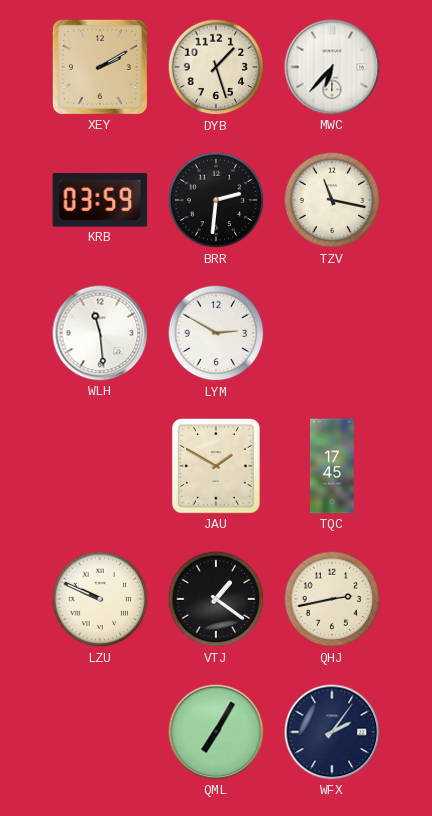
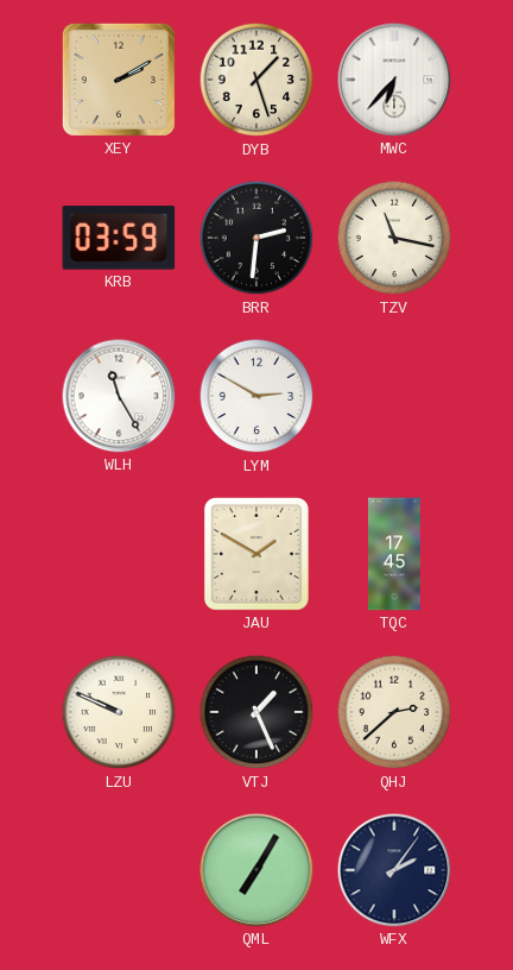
WLH: 11:29 -> 11:25 (119, 396)
VTJ: 1:21 -> 1:26 (256, 712)
QHJ: 2:43 -> 2:38 (394, 712)
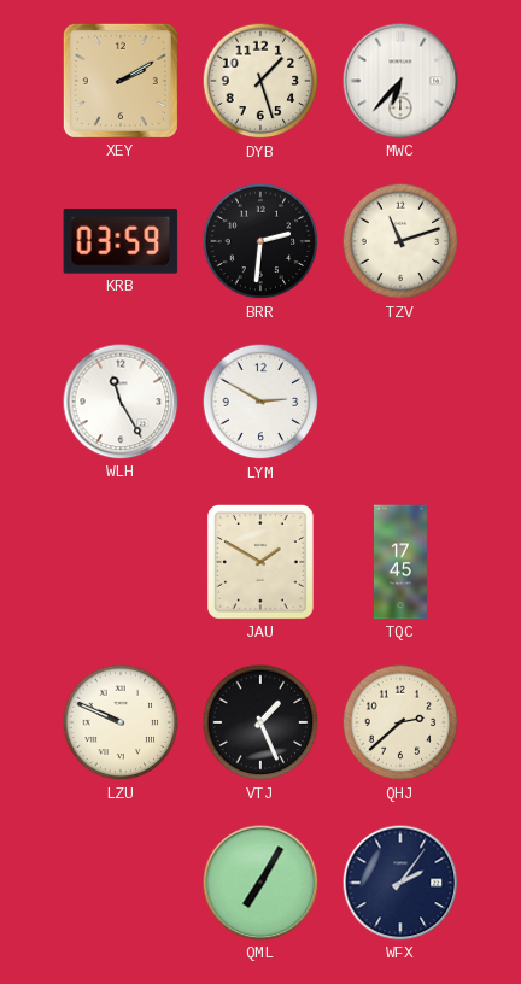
TZV: 11:17 -> 11:12 (400, 241)
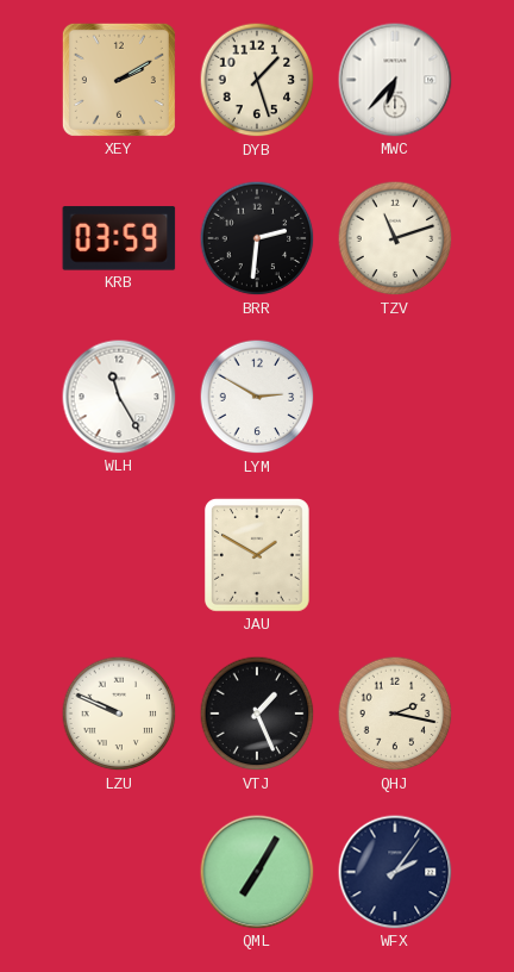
TQC: 17:45 -> none (400, 562)
QHJ: 2:38 -> 2:17 (395, 714)
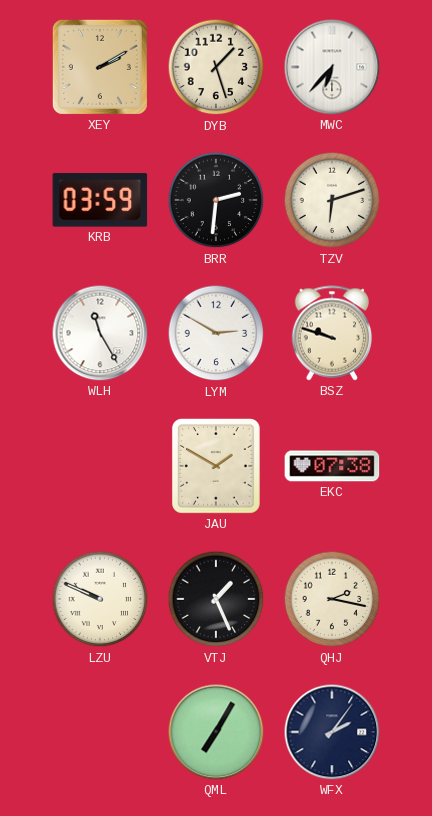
TZV: 11:12 -> 6:12 (332, 200)
BSZ: none -> 9:48 (331, 333)
EKC: none -> 07:38 (332, 466)
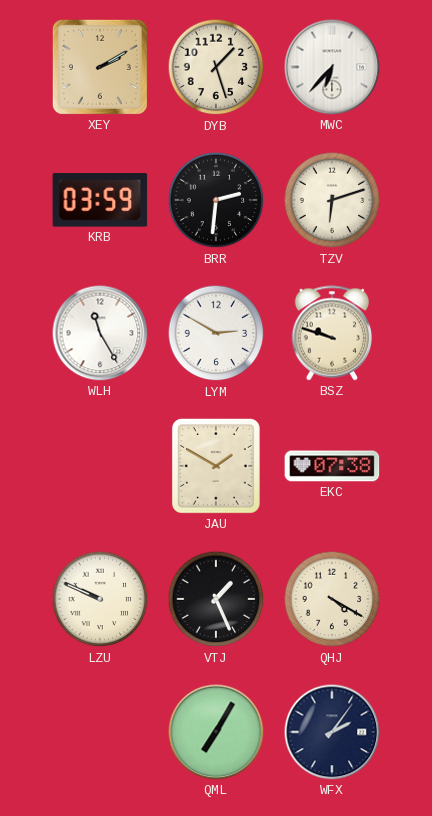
QHJ: 2:17 -> 4:20 (332, 599)
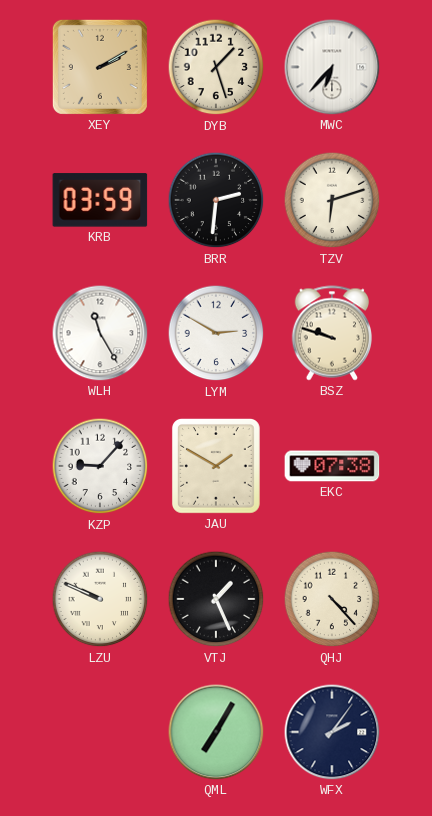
KZP: none -> 9:07 (100, 466)
QHJ: 4:20 -> 4:23 (332, 599)
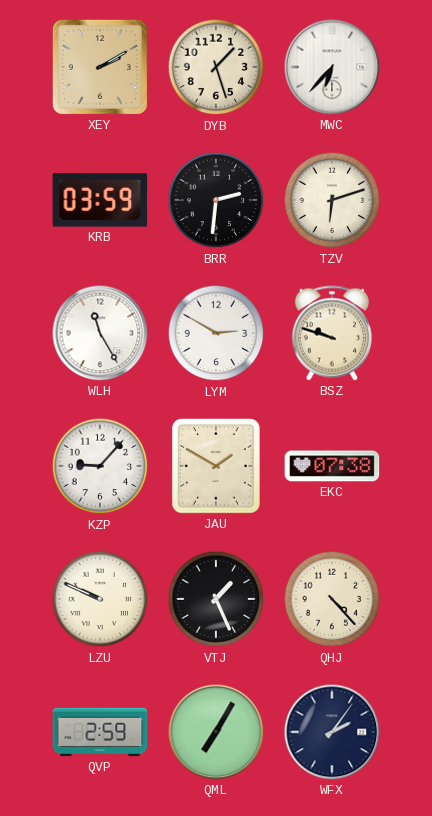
QVP: none -> 2:59 (100, 732)
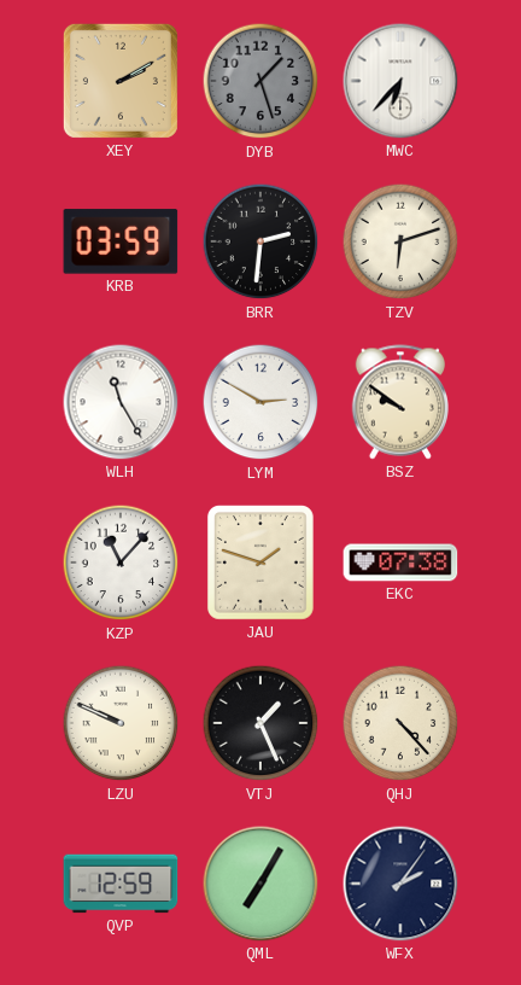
DYB dial: cream -> grey (260, 81)
BSZ: 9:48 -> 9:51 (399, 402)
KZP: 9:07 -> 11:07 (121, 563)
JAU: 1:50 -> 1:48 (260, 563)
QVP: 2:59 -> 12:59 (121, 884)
